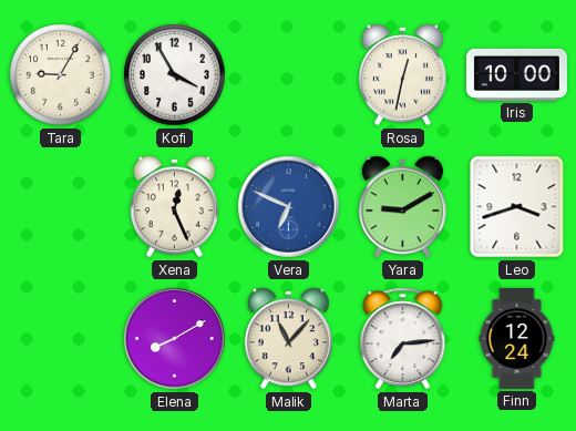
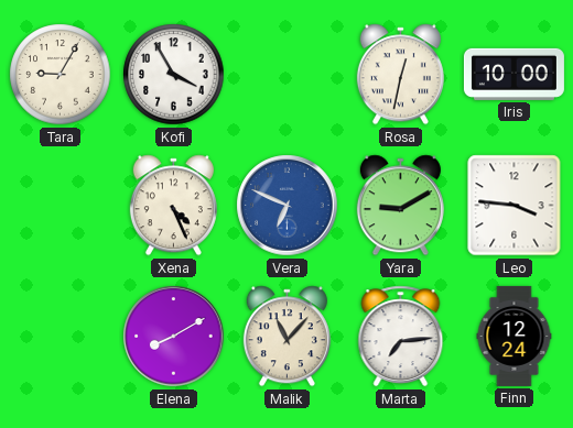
Xena: 12:26 -> 4:26 (173, 206)
Leo: 3:42 -> 3:46 (515, 206)
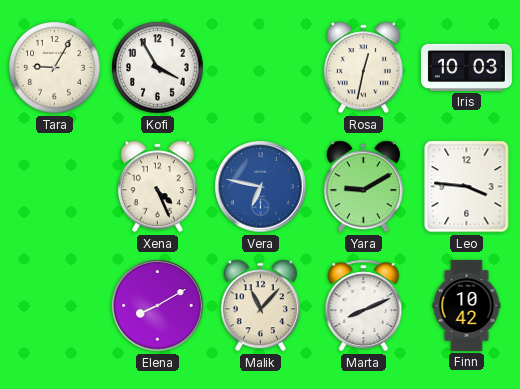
Iris: 10:00 -> 10:03 (466, 67)
Vera: 6:49 -> 6:47 (261, 187)
Marta: 7:14 -> 8:11 (364, 306)
Finn: 12:24 -> 10:42 (467, 305)
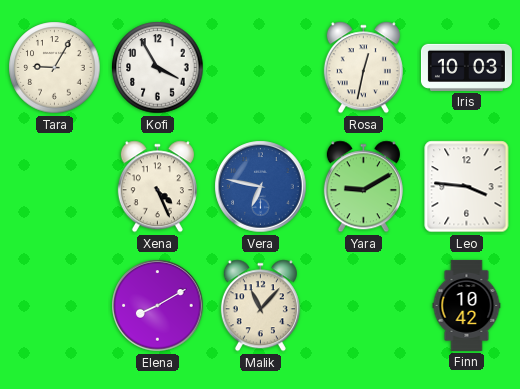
Marta: 8:11 -> none (364, 306)
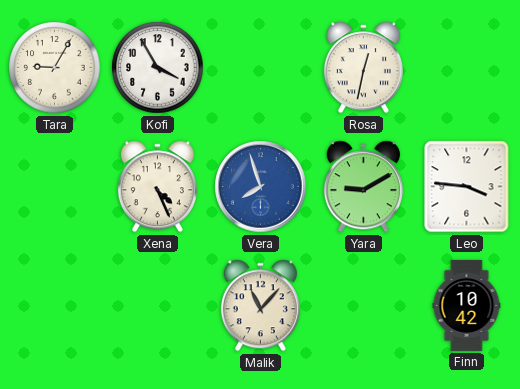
Iris: 10:03 -> none (466, 67)
Vera: 6:47 -> 7:57 (261, 187)
Elena: 8:10 -> none (158, 306)
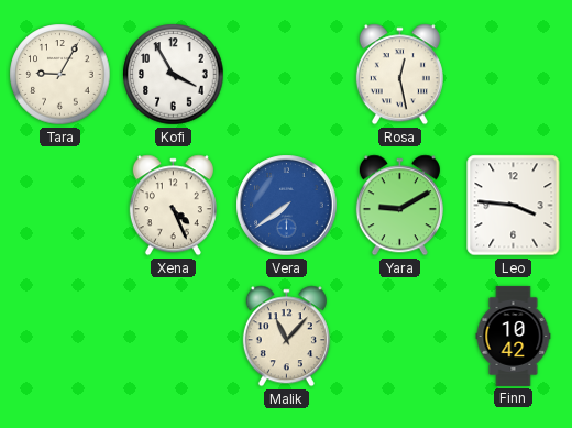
Rosa: 12:32 -> 12:28 (399, 75)
Vera: 7:57 -> 7:39 (287, 206)
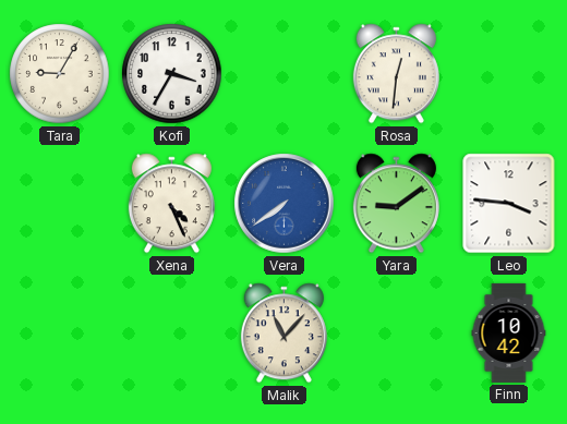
Kofi: 3:55 -> 3:35 (172, 74)
Rosa: 12:28 -> 12:31 (396, 74)
Yara: 9:10 -> 9:09 (396, 204)
